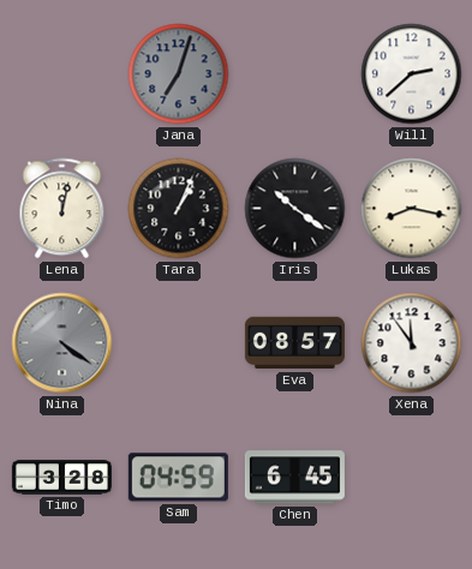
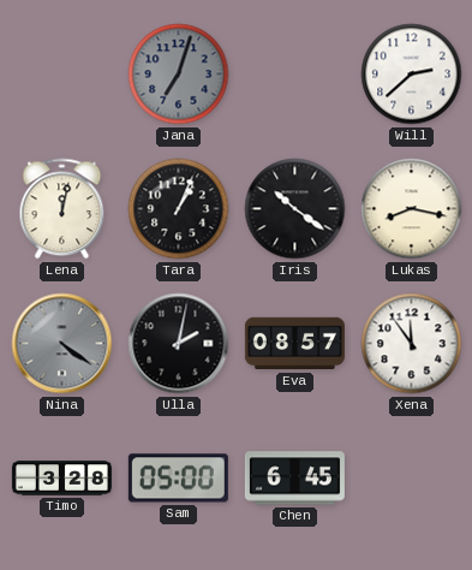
Ulla: none -> 2:02 (179, 344)
Sam: 04:59 -> 05:00 (178, 479)
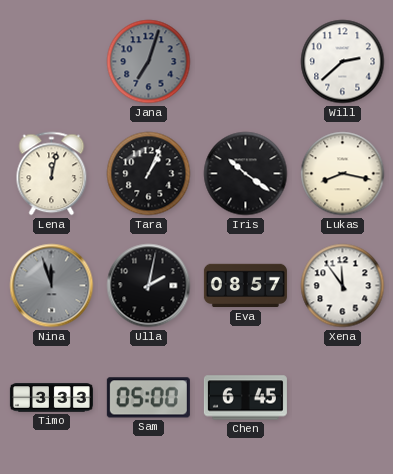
Nina: 4:21 -> 11:57 (52, 286)
Timo: 3:28 -> 3:33 (51, 398)
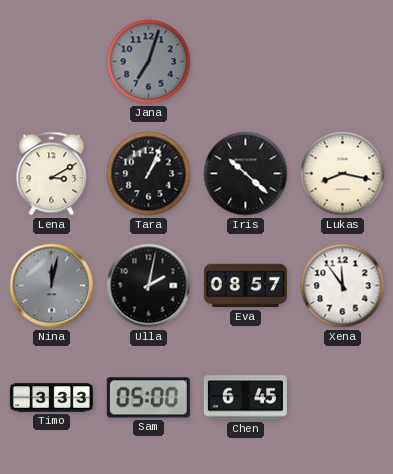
Will: 2:38 -> none (343, 62)
Lena: 12:02 -> 3:10 (52, 174)
Iris: 10:21 -> 10:22 (246, 174)
Nina: 11:57 -> 12:02 (52, 286)
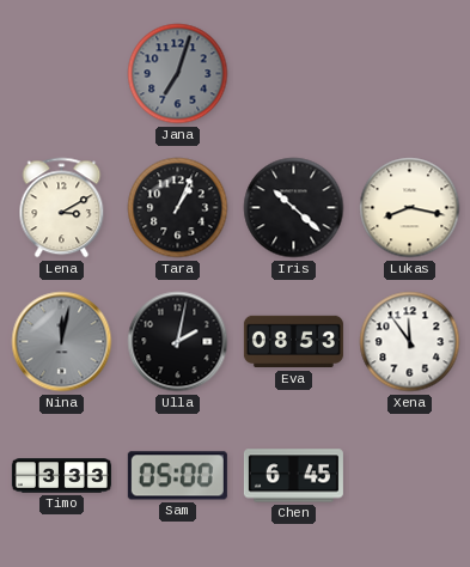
Eva: 08:57 -> 08:53 (293, 342)
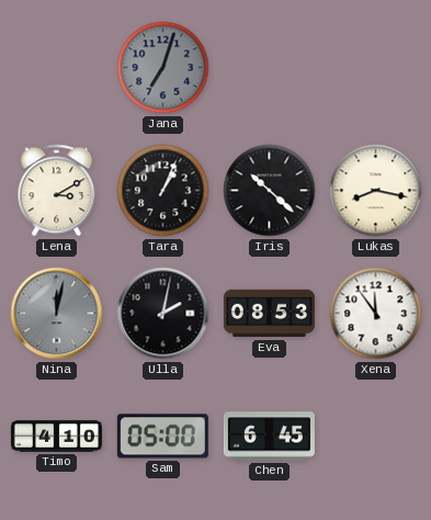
Timo: 3:33 -> 4:10 (56, 437)
